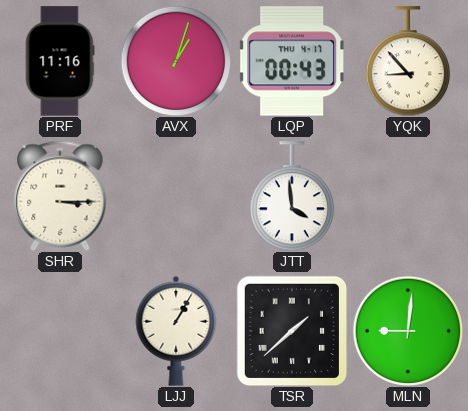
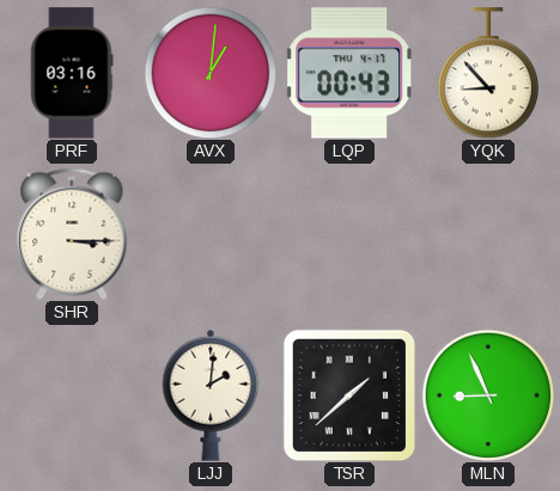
PRF: 11:16 -> 03:16 (72, 73)
AVX: 1:03 -> 1:01 (211, 73)
JTT: 3:59 -> none (291, 196)
LJJ: 1:05 -> 2:01 (211, 395)
MLN: 9:01 -> 8:56 (488, 395)
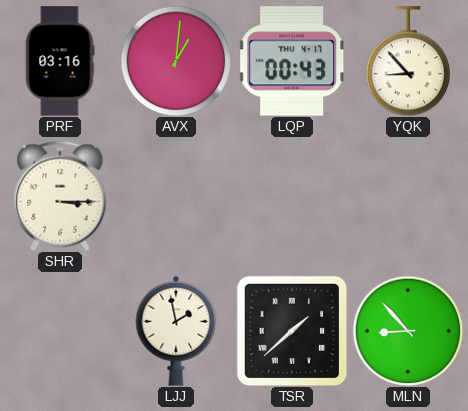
LJJ: 2:01 -> 1:58 (176, 331)
MLN: 8:56 -> 8:53 (408, 331)
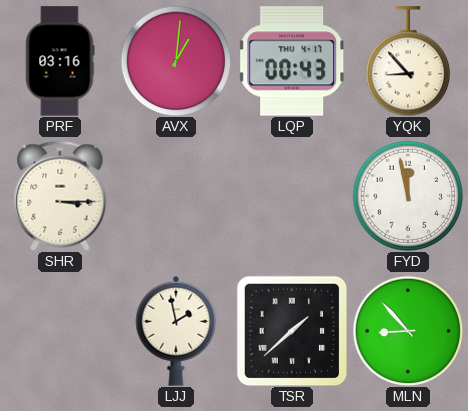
FYD: none -> 11:58 (408, 196)
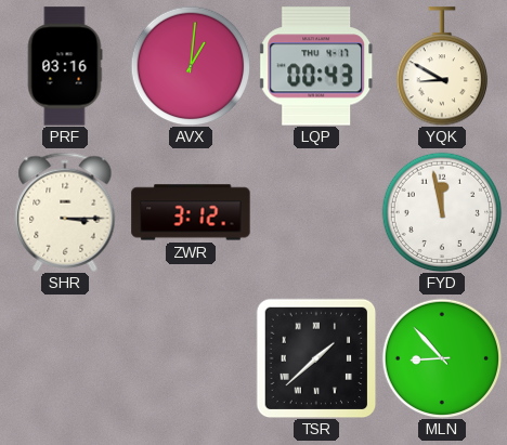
YQK: 8:53 -> 8:50 (441, 66)
ZWR: none -> 3:12 (191, 212)
LJJ: 1:58 -> none (176, 331)
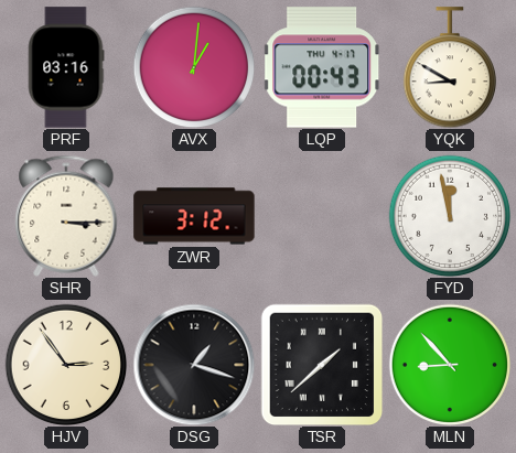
HJV: none -> 2:54 (66, 365)
DSG: none -> 1:18 (194, 365)
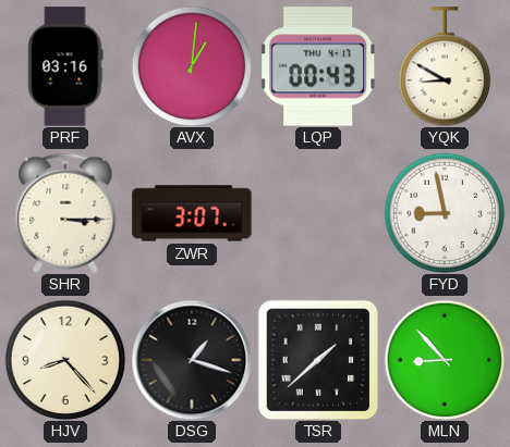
ZWR: 3:12 -> 3:07 (192, 213)
FYD: 11:58 -> 8:58 (445, 213)
HJV: 2:54 -> 8:23 (65, 360)
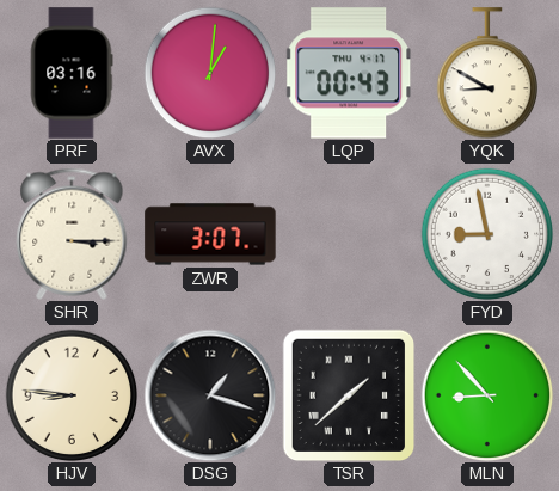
HJV: 8:23 -> 8:46 (72, 395)
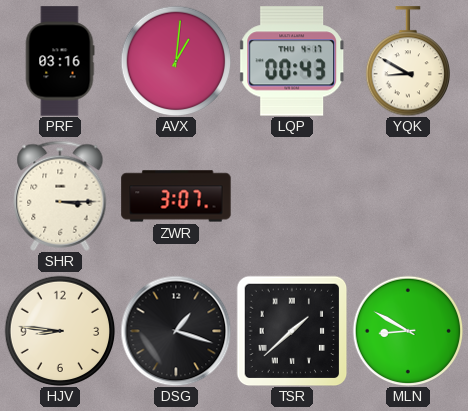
FYD: 8:58 -> none (487, 234)
MLN: 8:53 -> 8:50 (408, 331)
